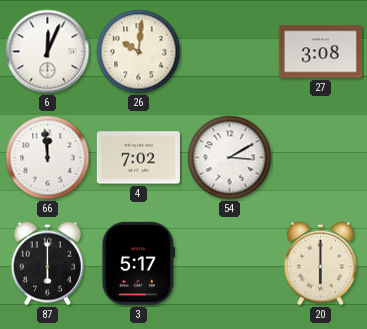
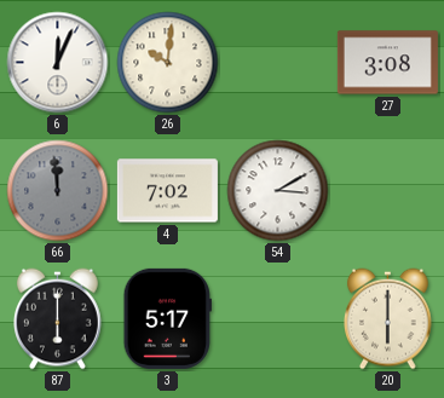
66 dial: white -> grey (58, 191)
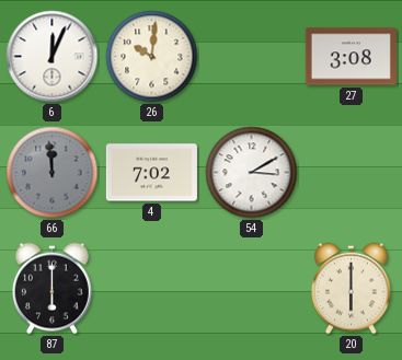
3: 5:17 -> none (167, 318)
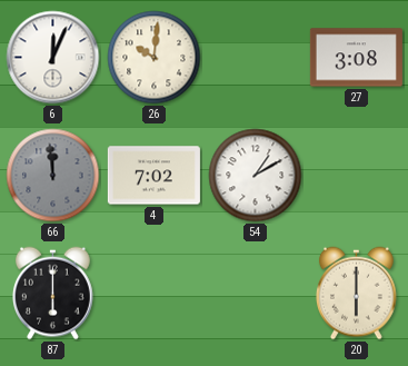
54: 3:10 -> 1:10 (256, 176)
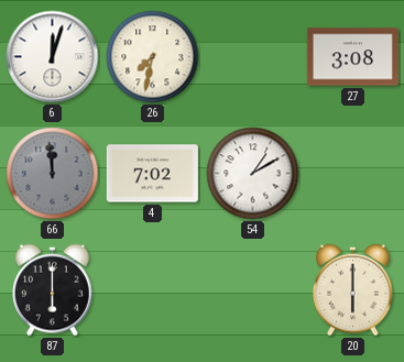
6: 12:04 -> 12:03 (53, 57)
26: 10:01 -> 7:32 (153, 57)
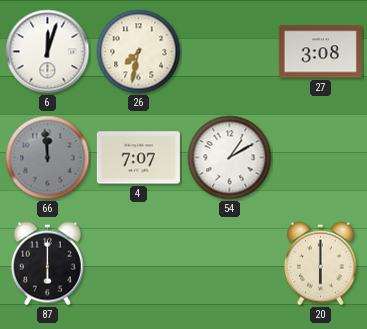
4: 7:02 -> 7:07 (138, 158)
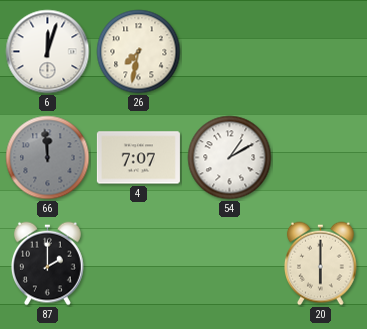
27: 3:08 -> none (320, 52)
87: 6:00 -> 2:00 (48, 264)
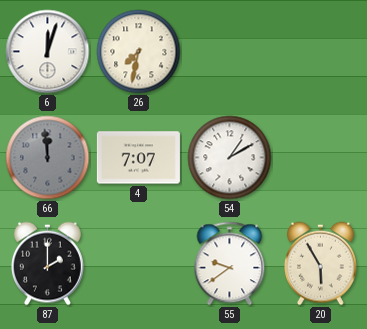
55: none -> 9:39 (230, 264)
20: 6:00 -> 5:55 (321, 264)
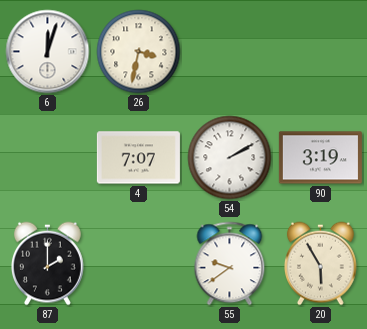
26: 7:32 -> 3:32 (139, 52)
66: 11:59 -> none (48, 158)
54: 1:10 -> 2:10 (230, 158)
90: none -> 3:19 (320, 158)
